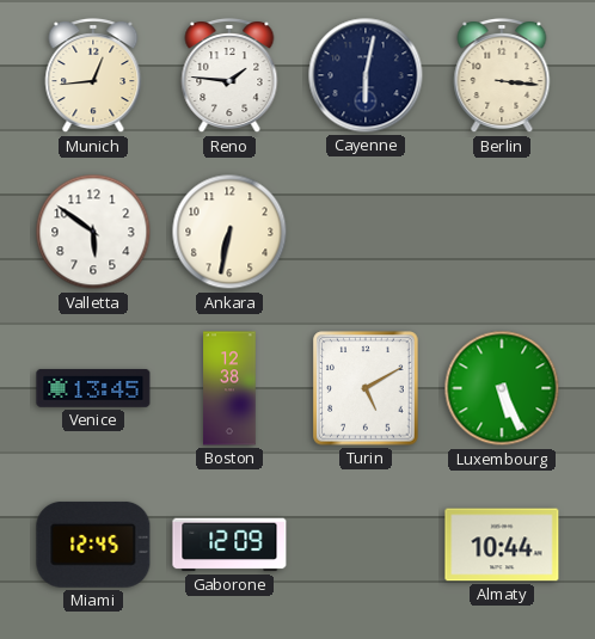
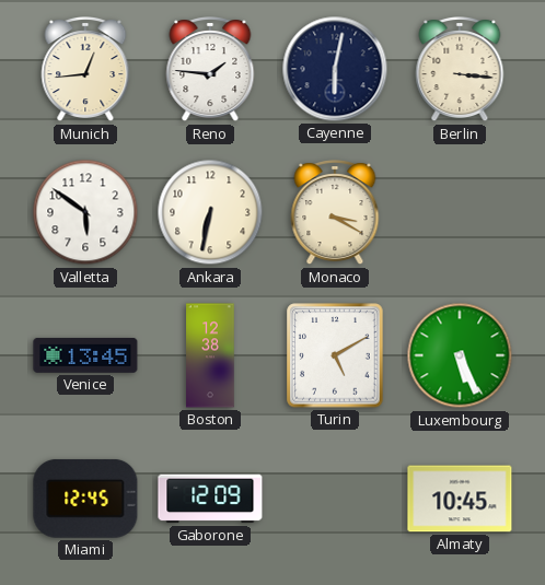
Monaco: none -> 3:20 (335, 213)
Almaty: 10:44 -> 10:45 (460, 499)
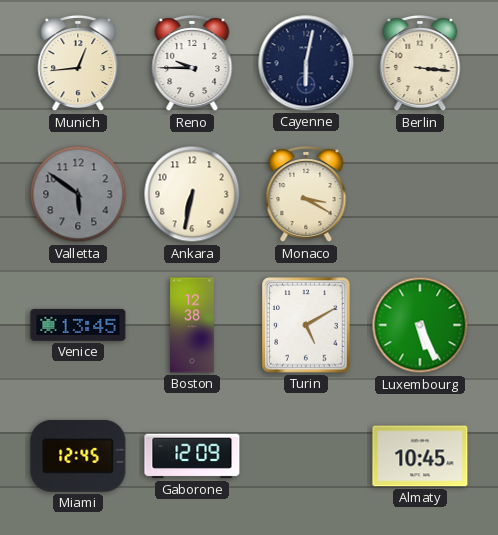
Reno: 1:46 -> 9:45 (192, 64)
Valletta dial: white -> grey (78, 194)
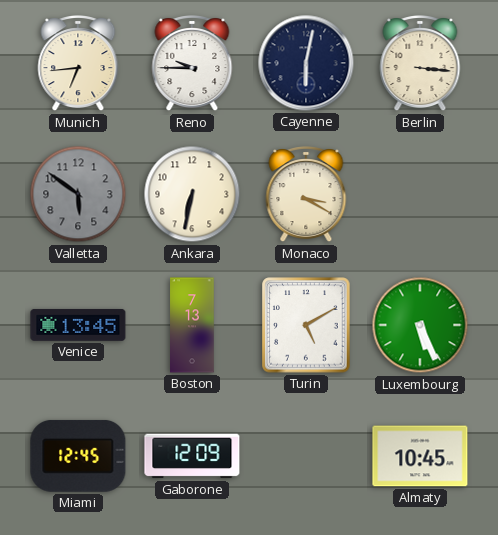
Munich: 12:44 -> 6:44 (78, 64)
Boston: 12:38 -> 7:13 (192, 325)
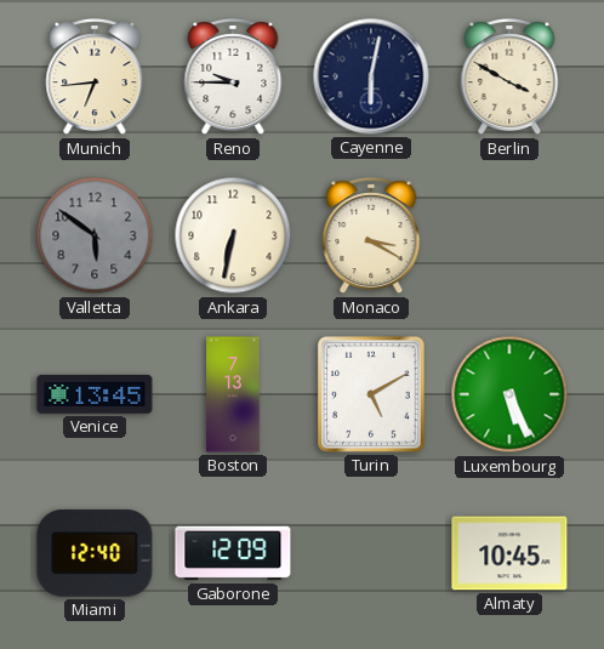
Berlin: 3:16 -> 3:50 (509, 78)
Miami: 12:45 -> 12:40 (95, 553)
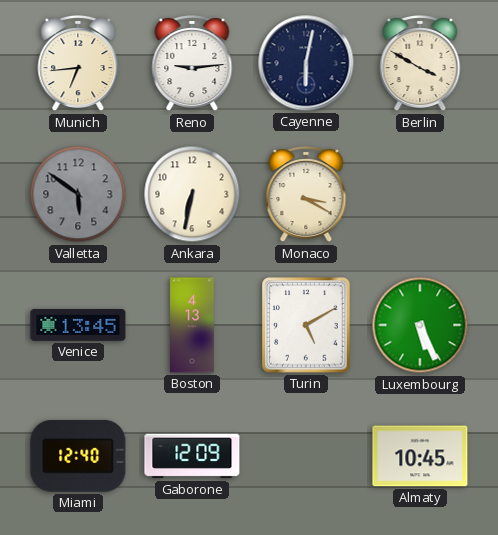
Reno: 9:45 -> 9:14 (192, 64)
Boston: 7:13 -> 4:13 (192, 325)
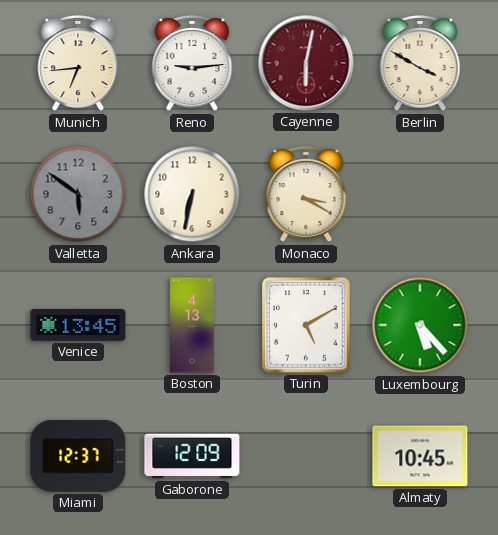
Cayenne dial: navy -> burgundy (306, 63)
Luxembourg: 5:26 -> 5:23 (420, 325)
Miami: 12:40 -> 12:37 (78, 456)
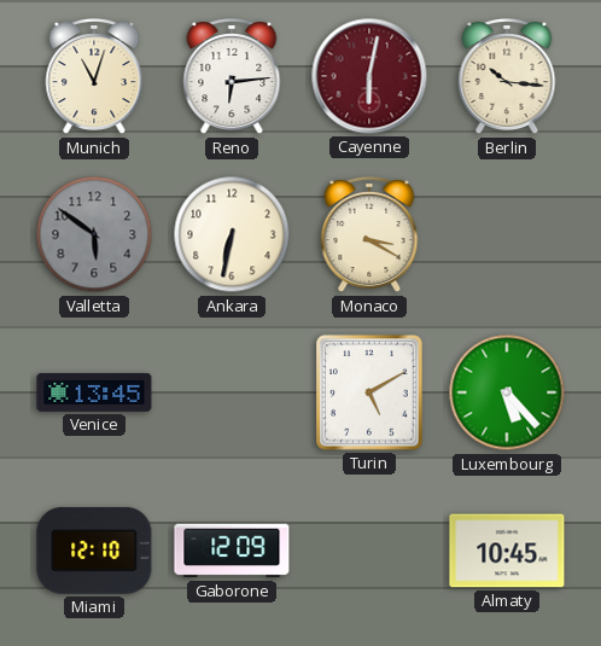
Munich: 6:44 -> 11:03 (94, 77)
Reno: 9:14 -> 6:14 (232, 77)
Berlin: 3:50 -> 10:16 (507, 77)
Boston: 4:13 -> none (192, 325)
Miami: 12:37 -> 12:10 (94, 551)
